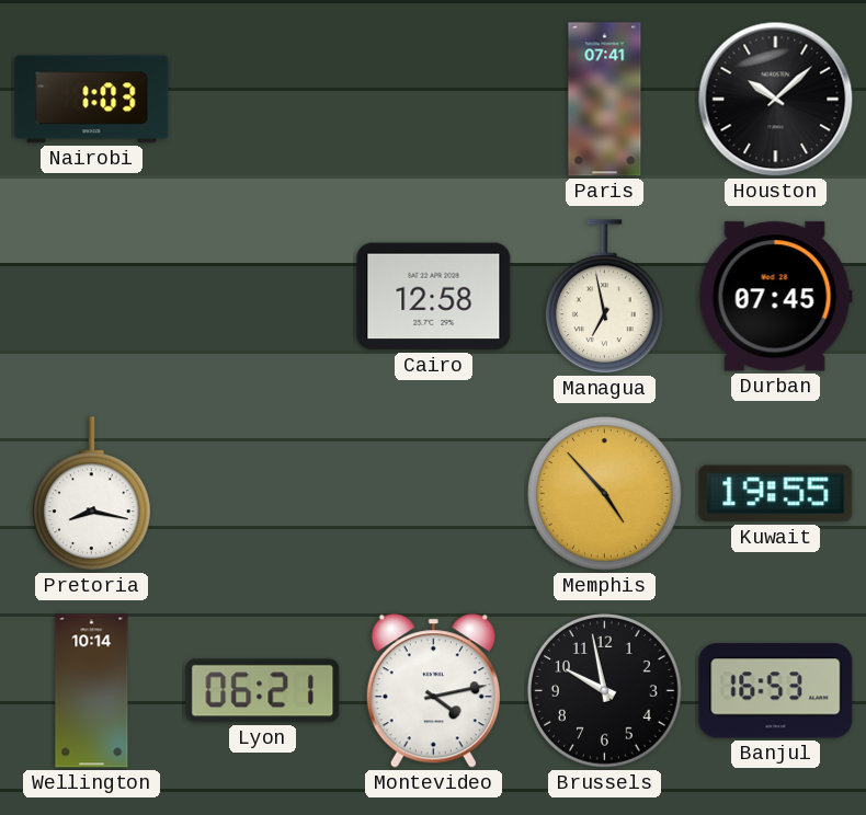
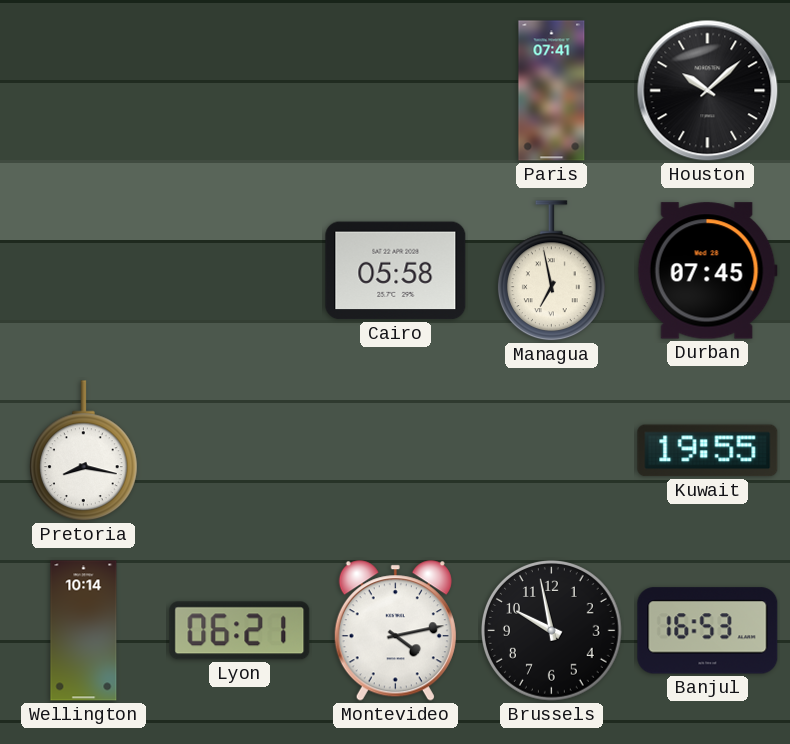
Nairobi: 1:03 -> none (92, 100)
Cairo: 12:58 -> 05:58 (396, 271)
Memphis: 4:53 -> none (605, 494)
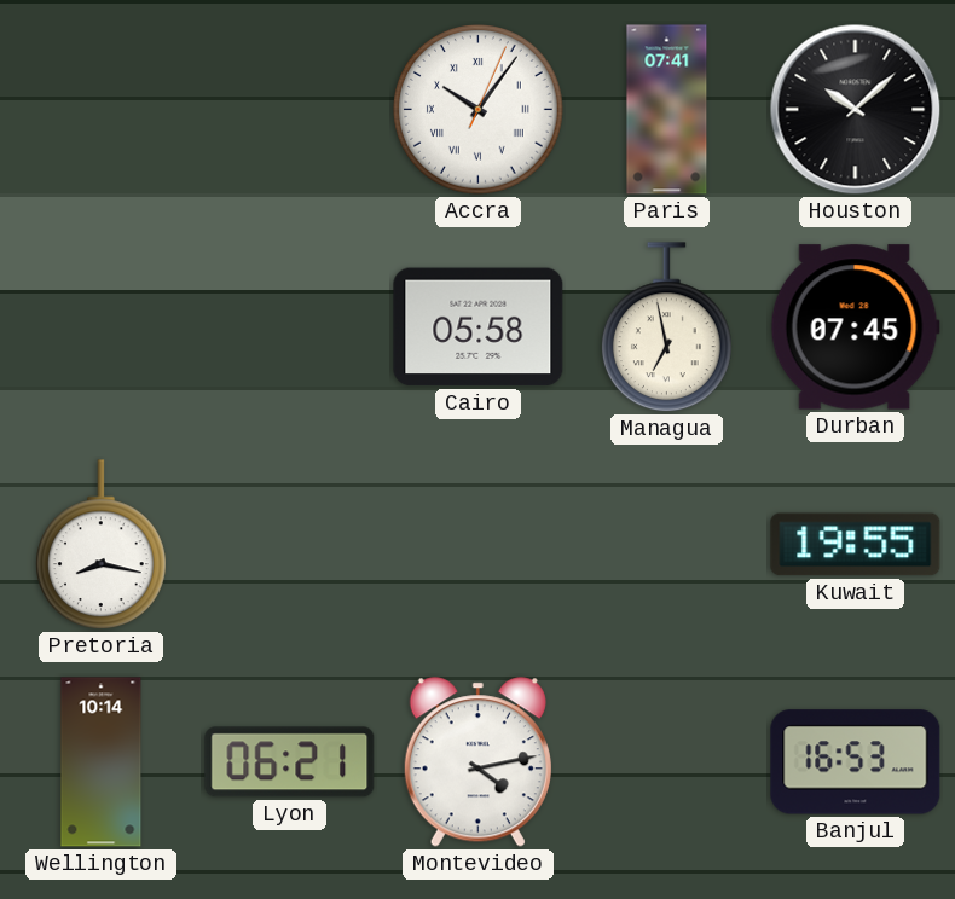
Accra: none -> 10:06 (479, 110)
Brussels: 9:58 -> none (552, 631)
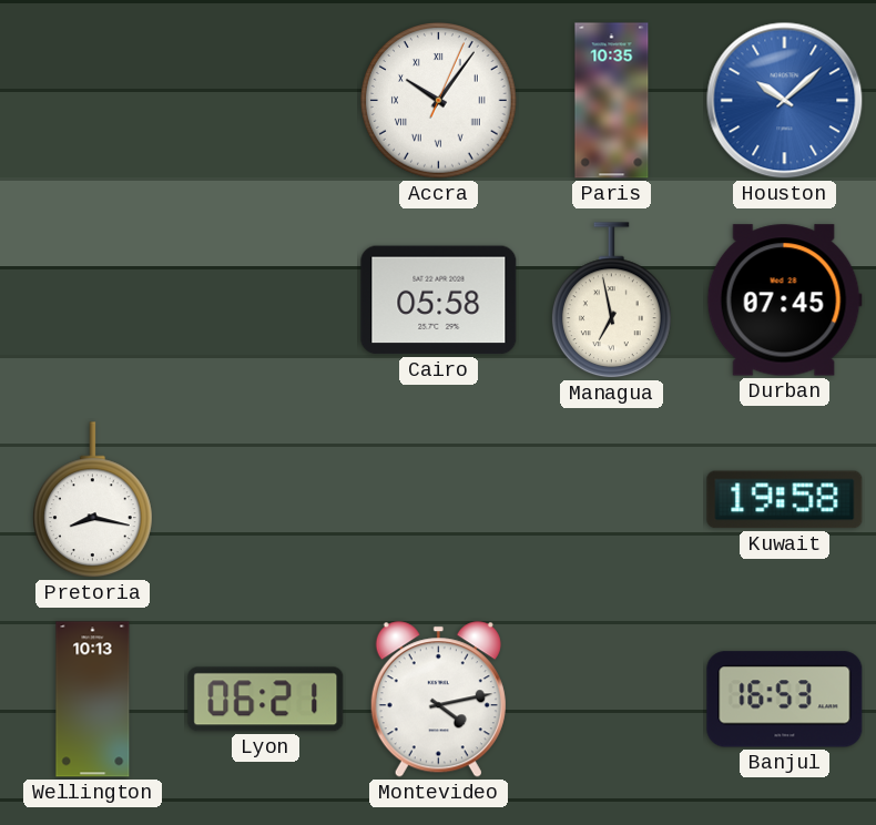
Paris: 07:41 -> 10:35 (612, 101)
Houston dial: black -> blue (785, 101)
Kuwait: 19:55 -> 19:58 (785, 500)
Wellington: 10:14 -> 10:13 (93, 700)
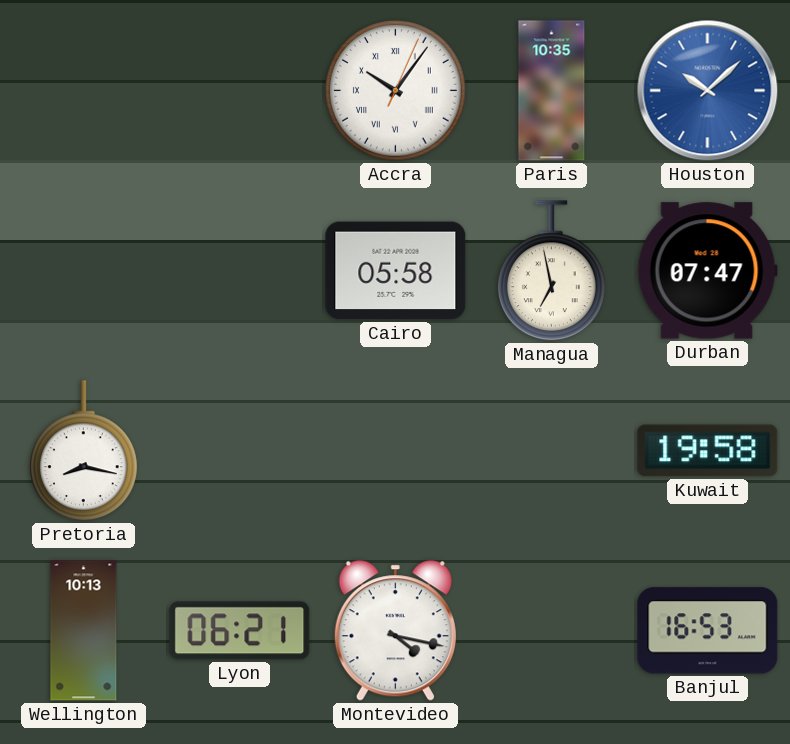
Durban: 07:45 -> 07:47 (707, 271)
Montevideo: 4:13 -> 4:17 (395, 631)
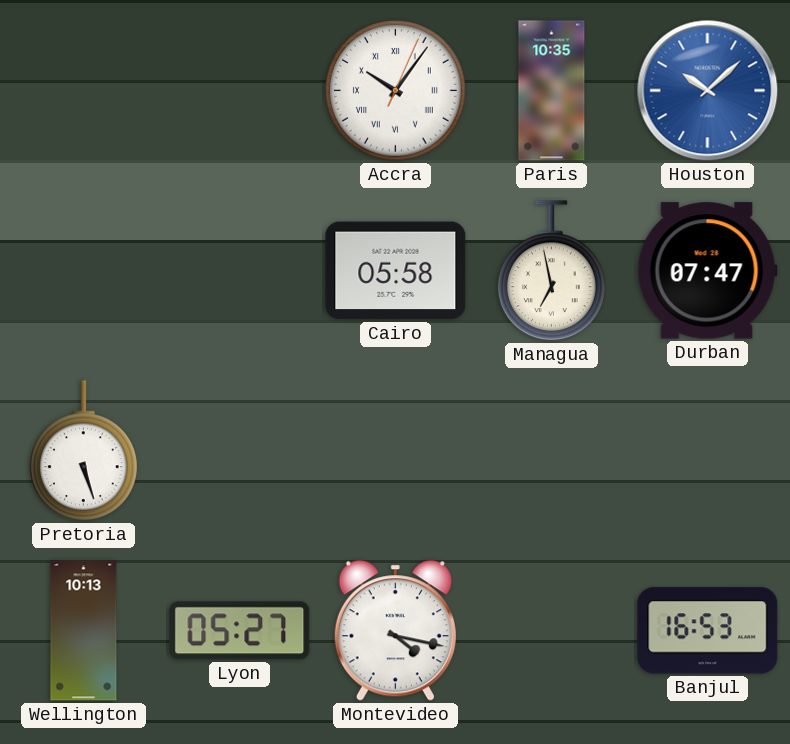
Pretoria: 8:17 -> 5:27 (83, 451)
Kuwait: 19:58 -> none (708, 451)
Lyon: 06:21 -> 05:27 (240, 631)
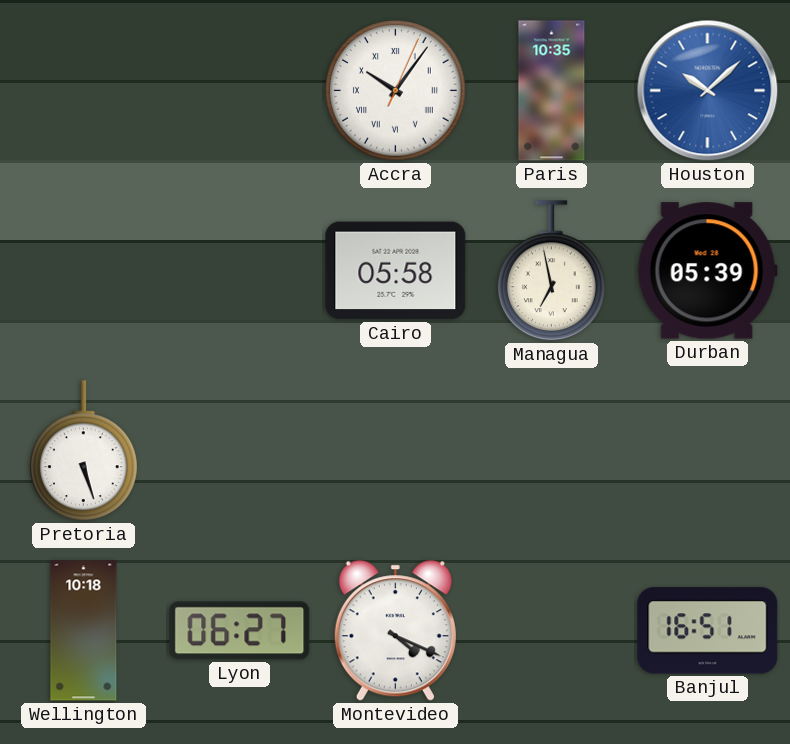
Durban: 07:47 -> 05:39 (707, 271)
Wellington: 10:13 -> 10:18 (84, 631)
Lyon: 05:27 -> 06:27 (240, 631)
Montevideo: 4:17 -> 4:19 (395, 631)
Banjul: 16:53 -> 16:51 (708, 631)
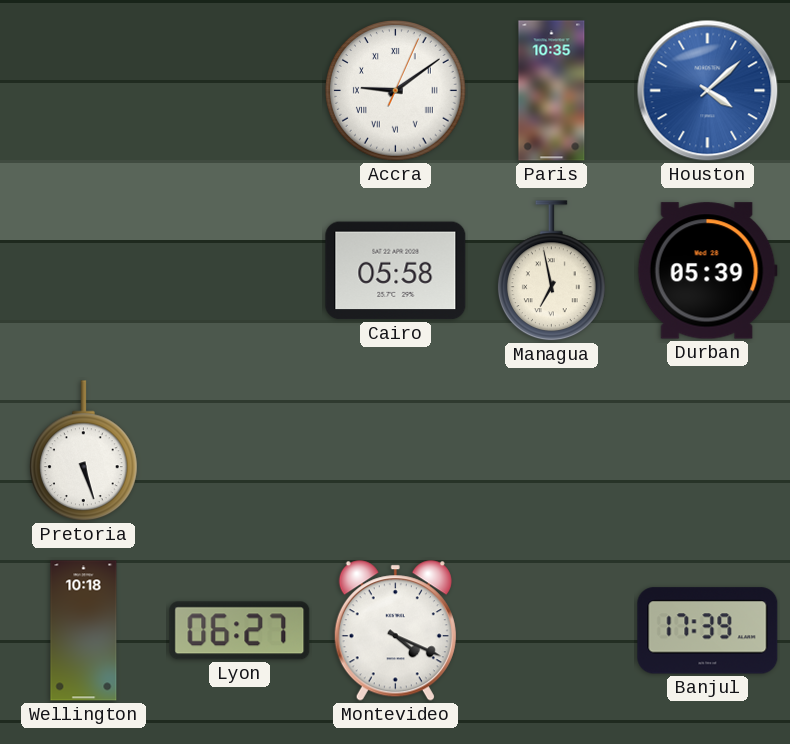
Accra: 10:06 -> 9:09 (396, 91)
Houston: 10:08 -> 4:08 (708, 91)
Banjul: 16:51 -> 17:39 (708, 631)
